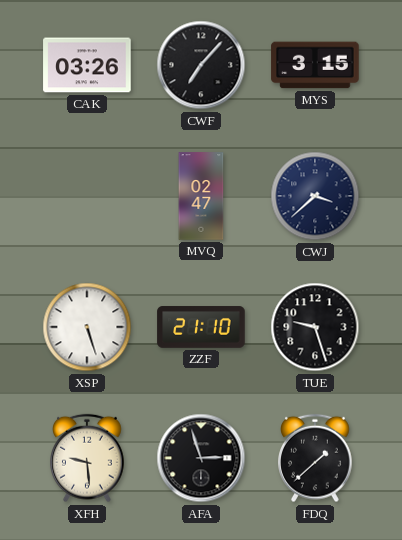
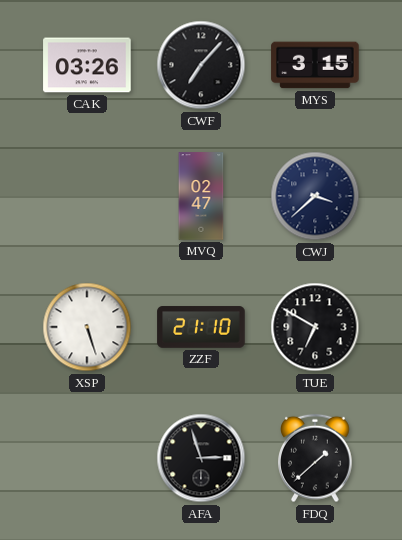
TUE: 9:27 -> 6:50 (315, 327)
XFH: 9:29 -> none (88, 458)
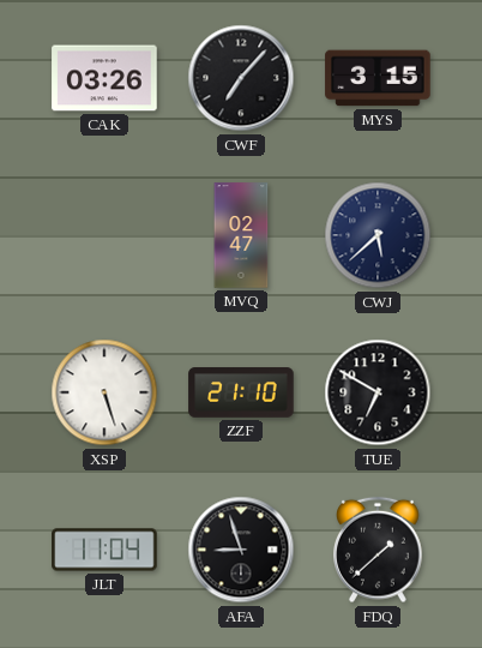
CWJ: 3:38 -> 5:38 (378, 235)
JLT: none -> 11:04 (104, 550)
AFA: 2:57 -> 8:57 (241, 550)
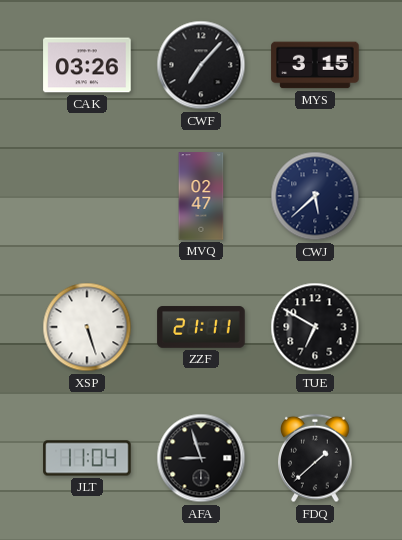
ZZF: 21:10 -> 21:11 (201, 327)
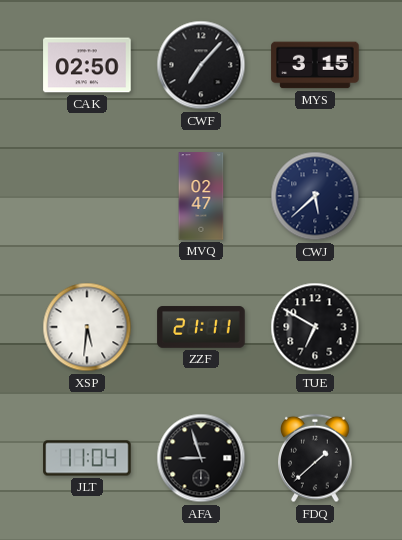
CAK: 03:26 -> 02:50 (87, 65)
XSP: 5:27 -> 5:31 (87, 327)
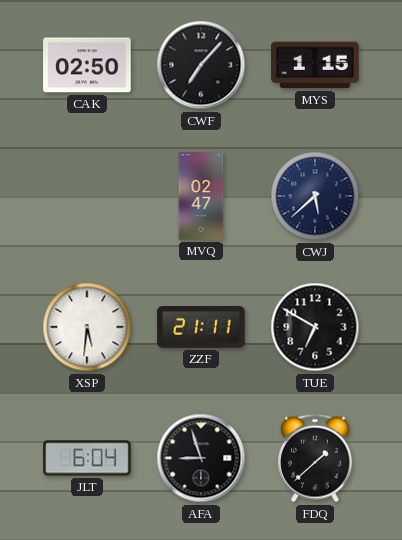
MYS: 3:15 -> 1:15 (315, 65)
JLT: 11:04 -> 6:04 (87, 458)
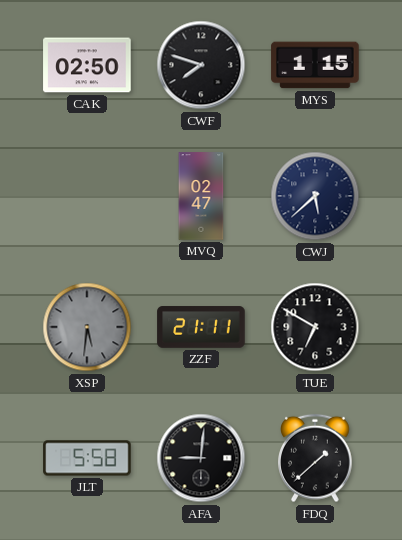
CWF: 7:07 -> 7:48 (201, 65)
XSP dial: white -> grey (87, 327)
JLT: 6:04 -> 5:58 (87, 458)
AFA: 8:57 -> 9:01 (201, 458)
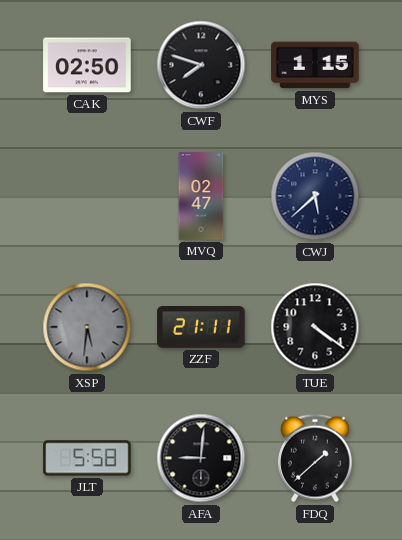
TUE: 6:50 -> 4:21 (315, 327)
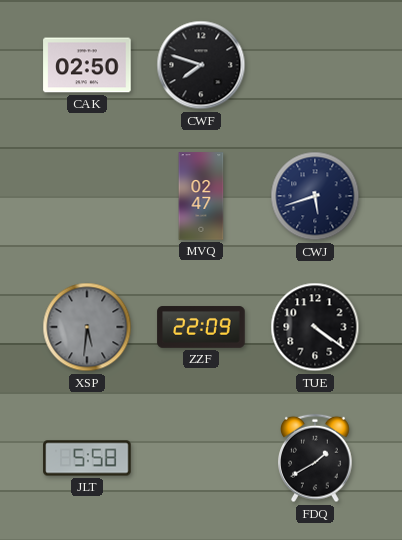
MYS: 1:15 -> none (315, 65)
CWJ: 5:38 -> 5:42 (315, 196)
ZZF: 21:11 -> 22:09 (201, 327)
AFA: 9:01 -> none (201, 458)
FDQ: 1:38 -> 1:40 (316, 458)
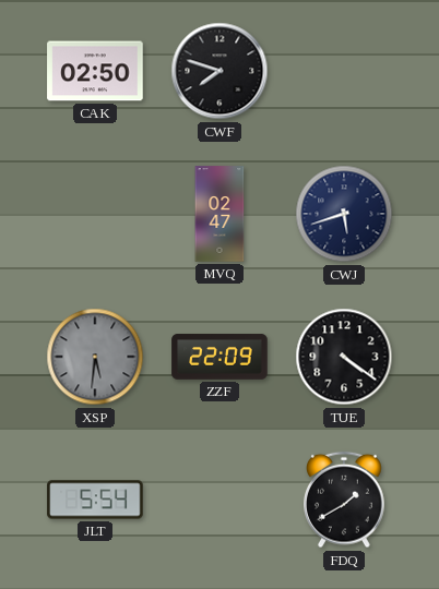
JLT: 5:58 -> 5:54 (95, 500)
